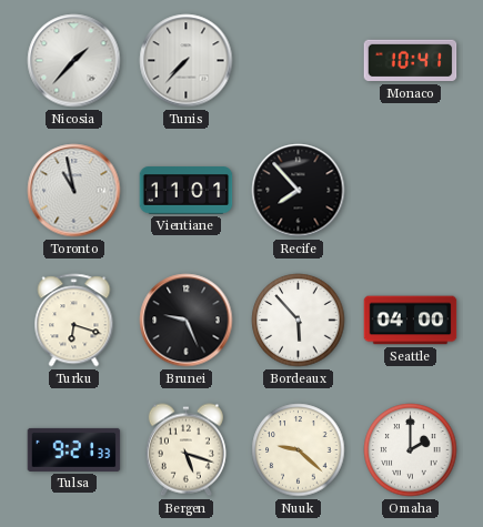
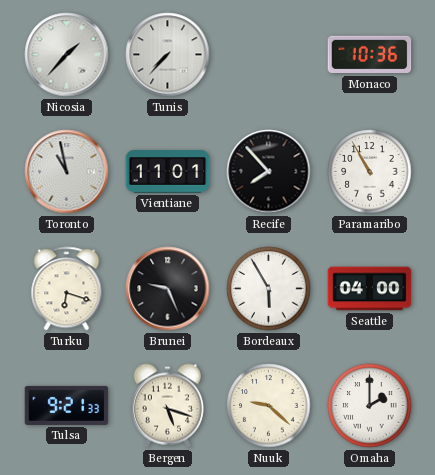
Monaco: 10:41 -> 10:36 (370, 55)
Paramaribo: none -> 10:55 (370, 172)
Bordeaux: 5:53 -> 5:55 (269, 289)
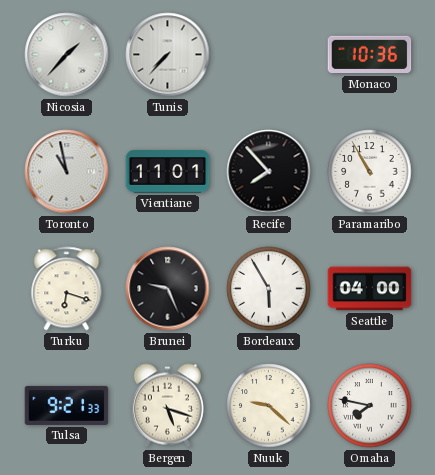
Omaha: 2:00 -> 7:47 (370, 406)
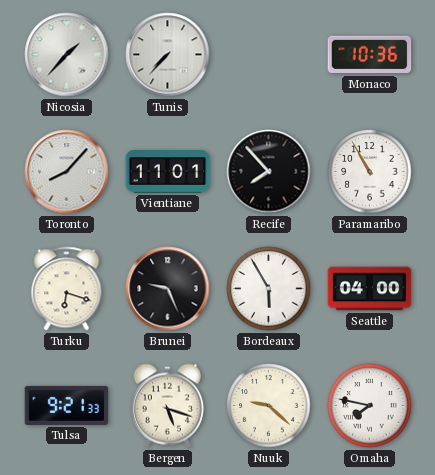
Toronto: 10:58 -> 8:07 (67, 172)
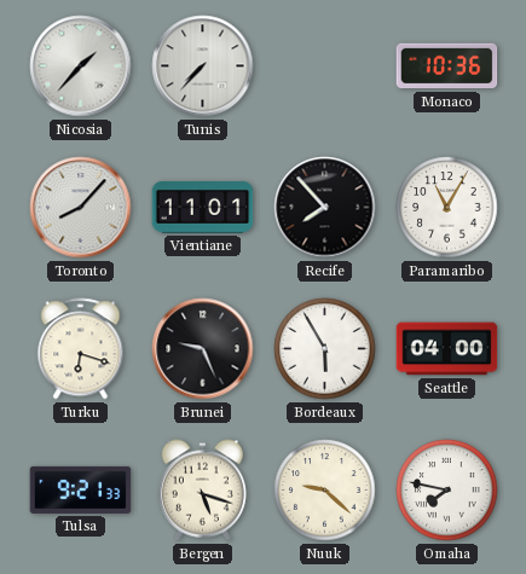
Paramaribo: 10:55 -> 11:05 (447, 208)
